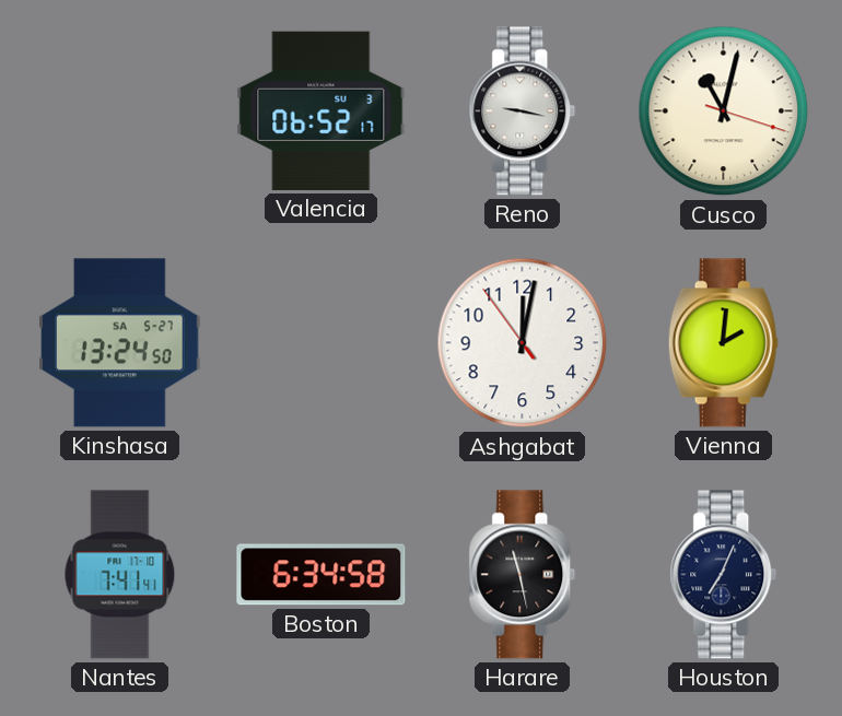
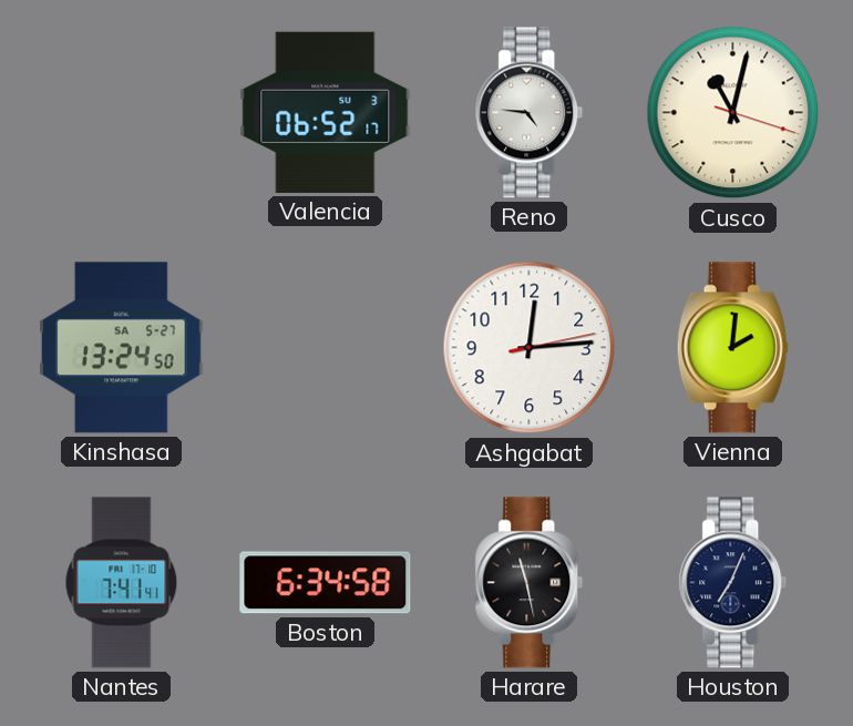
Reno: 9:17 -> 4:46 (530, 113)
Ashgabat: 12:01 -> 12:14 (530, 348)
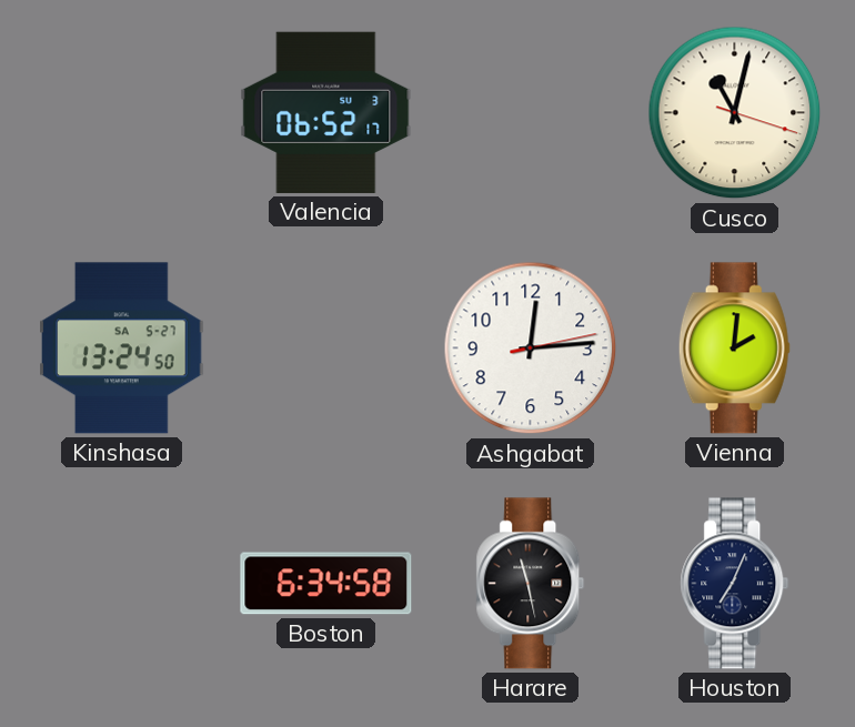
Reno: 4:46 -> none (530, 113)
Nantes: 7:41 -> none (122, 583)
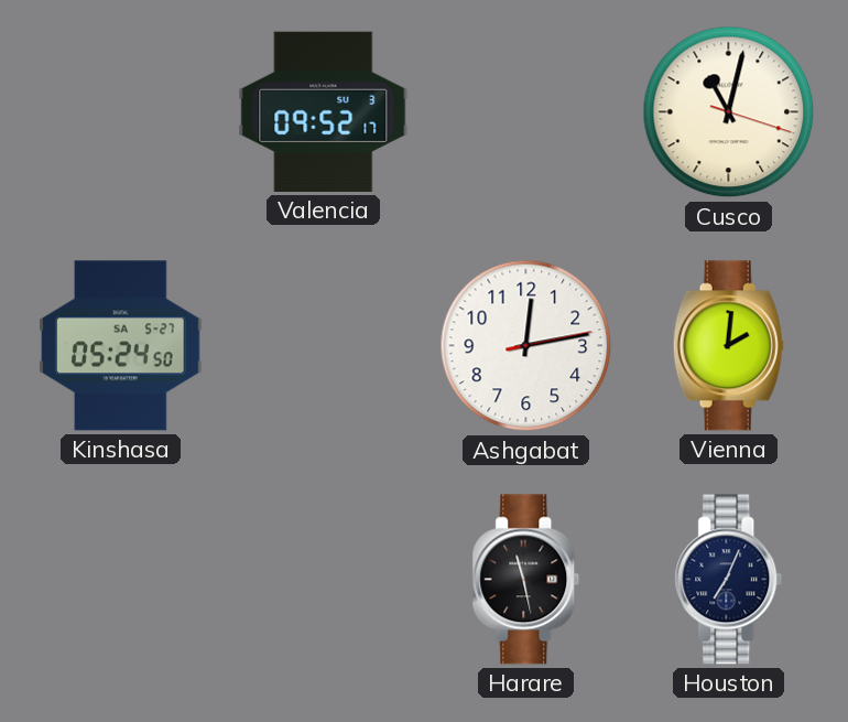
Valencia: 06:52 -> 09:52 (324, 111)
Kinshasa: 13:24 -> 05:24 (121, 346)
Ashgabat: 12:14 -> 12:13 (526, 346)
Boston: 6:34 -> none (326, 584)
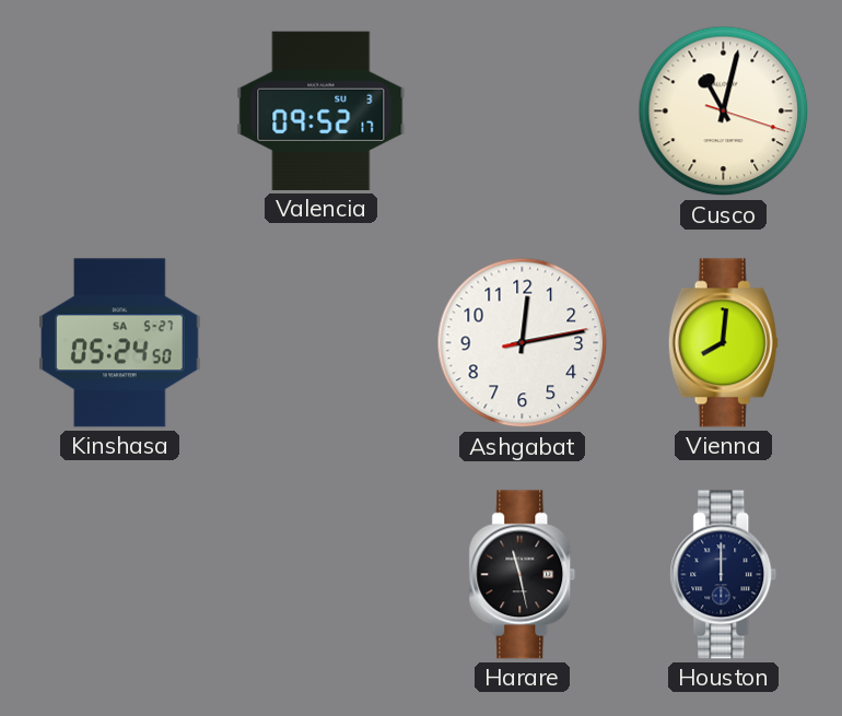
Vienna: 2:01 -> 8:01 (723, 343)
Houston: 7:04 -> 12:00 (724, 575)
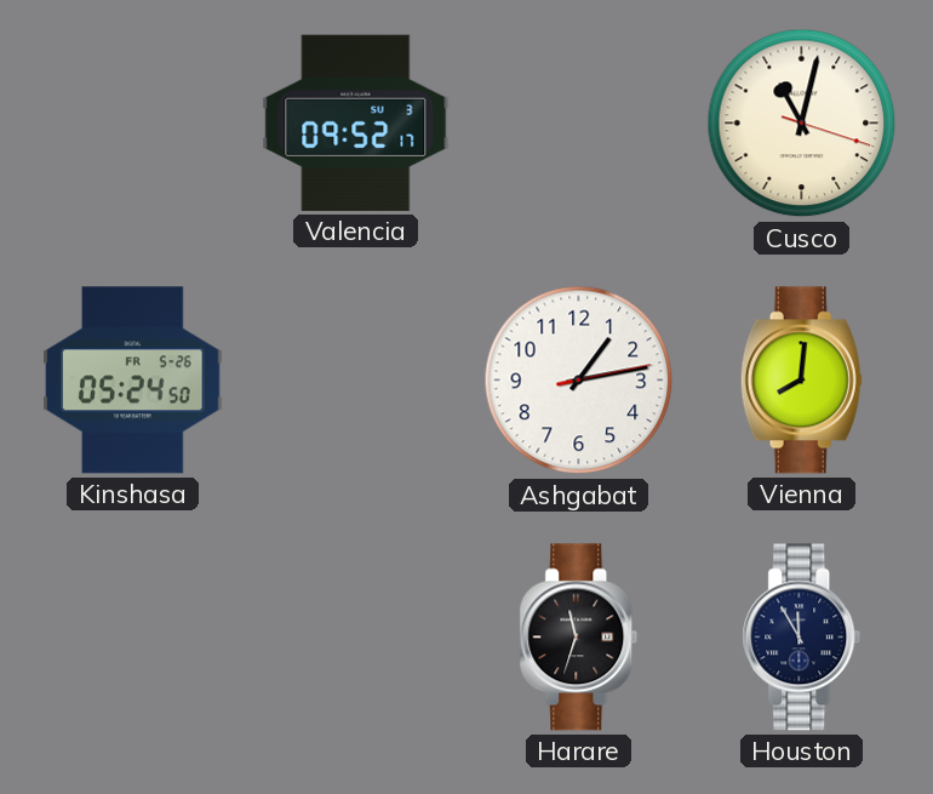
Kinshasa date: SA 5-27 -> FR 5-26 (133, 381)
Ashgabat: 12:13 -> 1:13 (579, 381)
Harare: 11:28 -> 11:33 (579, 638)
Houston: 12:00 -> 11:55 (802, 638)
